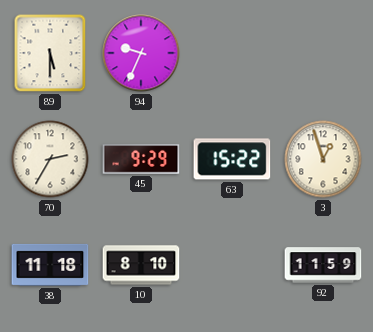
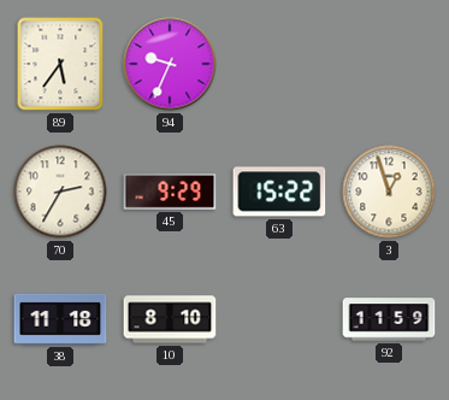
89: 5:30 -> 5:36 (60, 64)
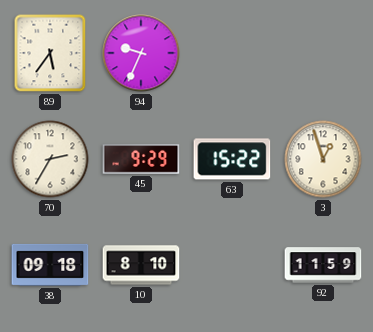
38: 11:18 -> 09:18 (50, 265)
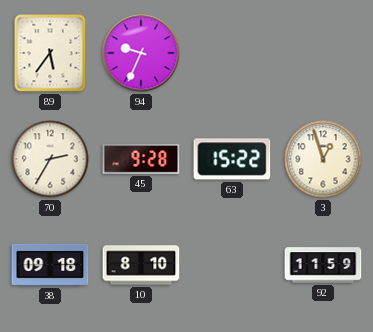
45: 9:29 -> 9:28 (141, 159)
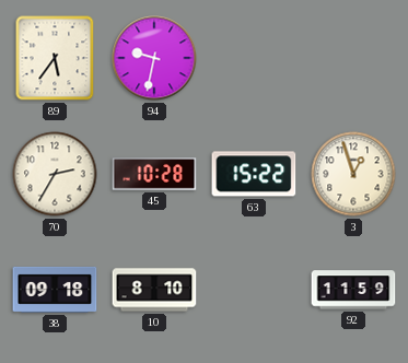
94: 9:34 -> 9:32 (154, 58)
45: 9:28 -> 10:28 (154, 174)
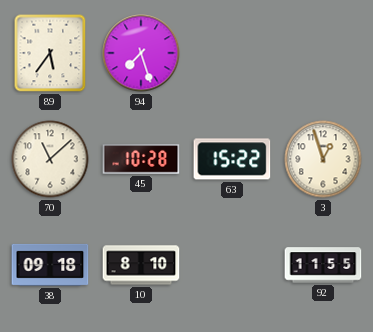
94: 9:32 -> 7:27 (141, 53)
70: 2:35 -> 11:08 (50, 159)
92: 11:59 -> 11:55 (323, 265)
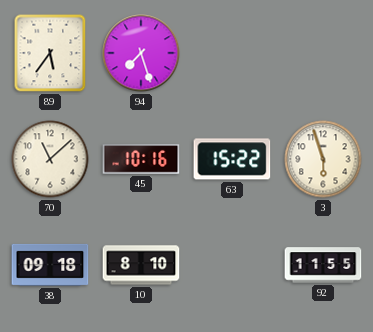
45: 10:28 -> 10:16 (141, 159)
3: 12:57 -> 5:57 (323, 159)
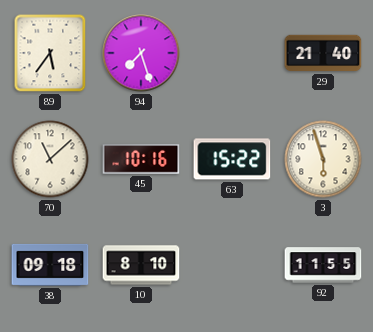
29: none -> 21:40 (323, 53)
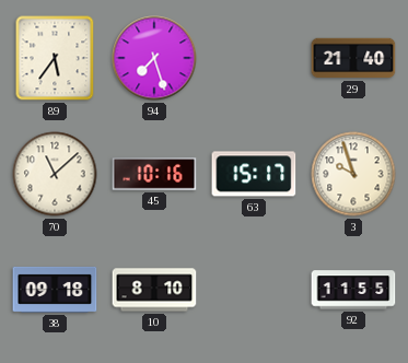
63: 15:22 -> 15:17 (254, 174)
3: 5:57 -> 9:57 (353, 174)
